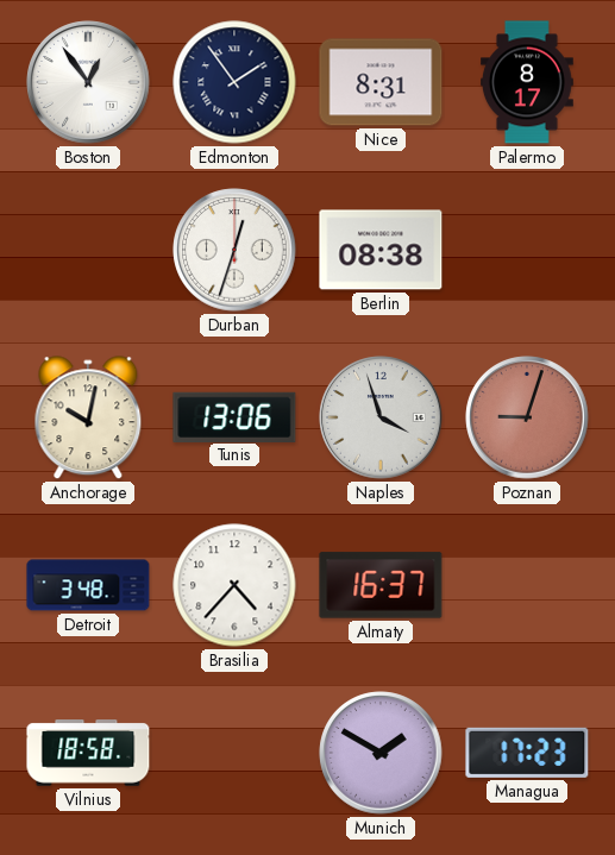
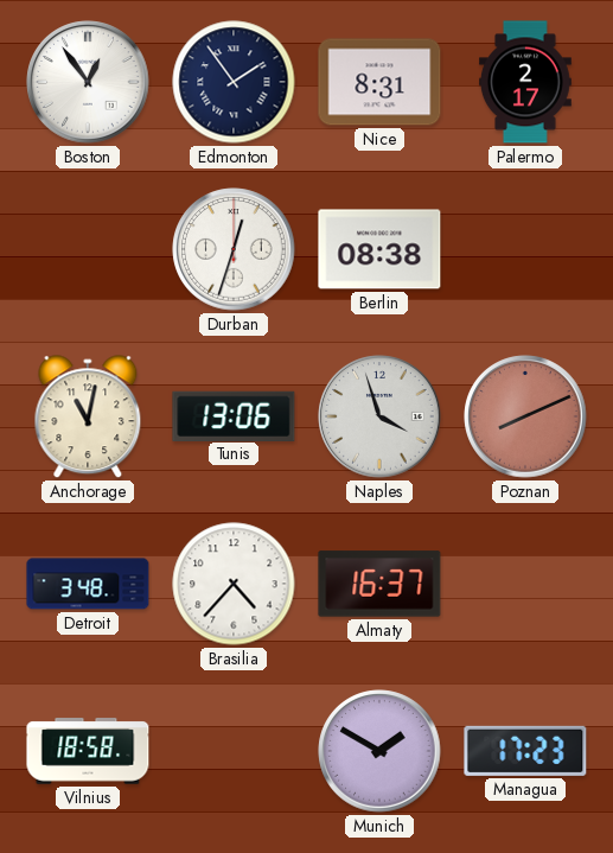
Palermo: 8:17 -> 2:17 (526, 82)
Anchorage: 10:02 -> 11:02 (88, 418)
Poznan: 9:03 -> 8:11 (525, 416)
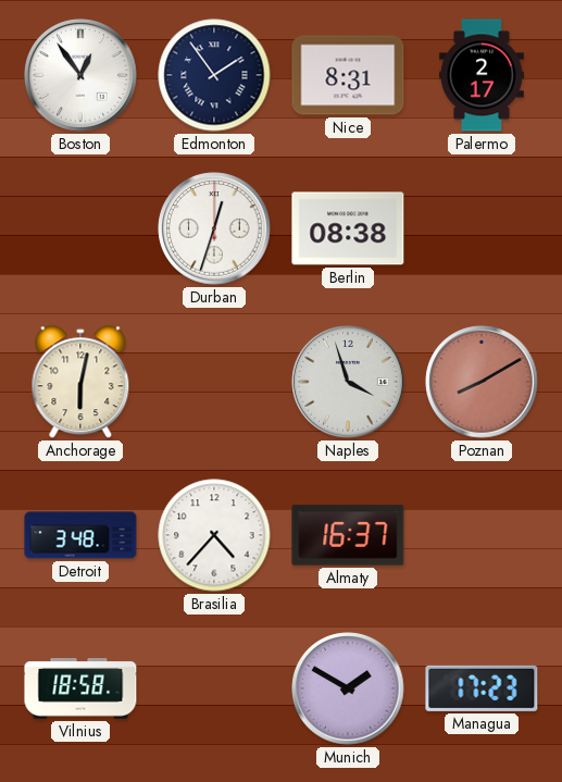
Anchorage: 11:02 -> 6:02 (80, 383)
Tunis: 13:06 -> none (234, 415)
Poznan: 8:11 -> 8:10 (482, 382)
